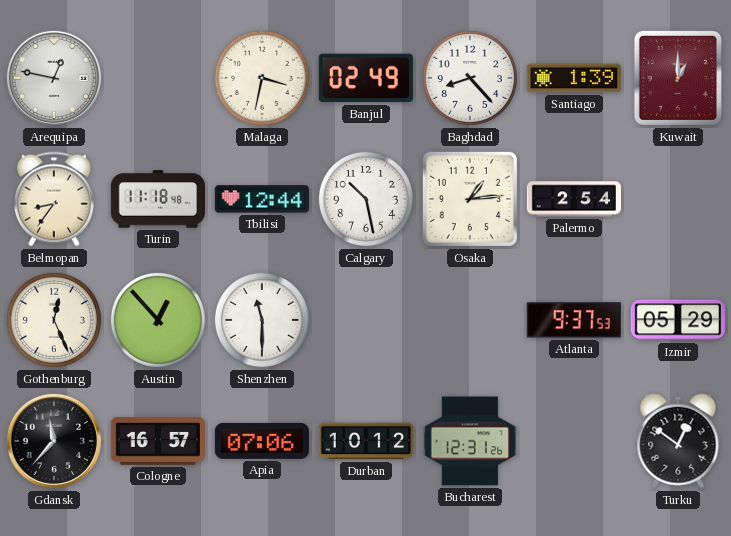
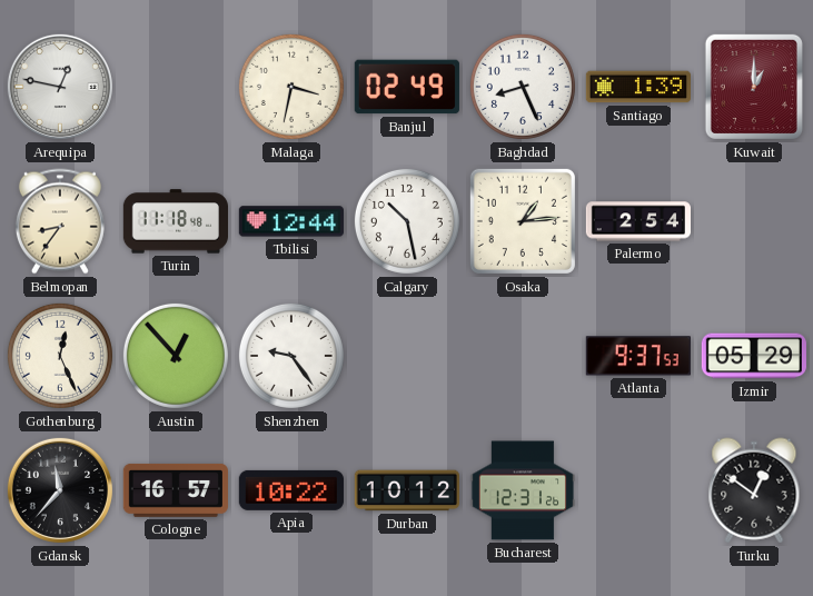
Baghdad: 8:23 -> 8:26 (523, 87)
Shenzhen: 11:30 -> 9:24 (291, 356)
Apia: 07:06 -> 10:22 (291, 490)
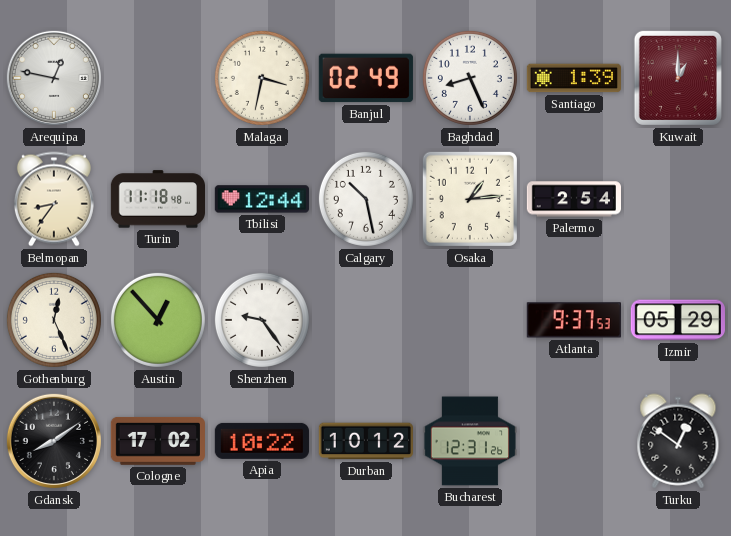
Gdansk: 11:37 -> 8:09 (54, 441)
Cologne: 16:57 -> 17:02 (157, 441)
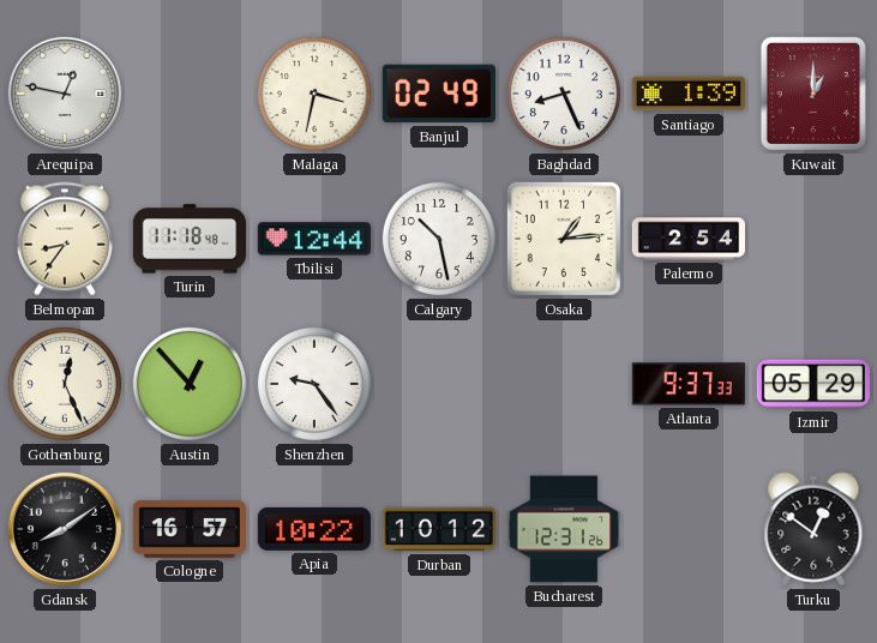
Atlanta: 9:37:53 -> 9:37:33 (689, 384)
Cologne: 17:02 -> 16:57 (188, 529)
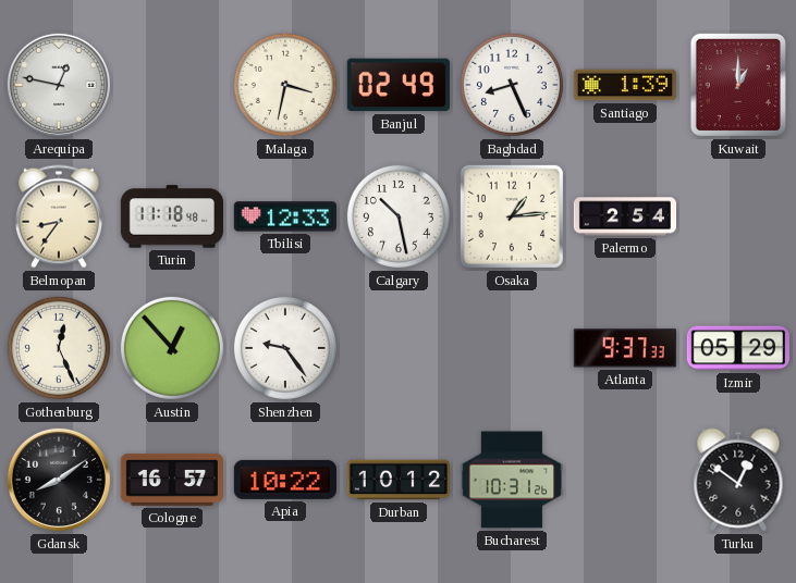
Tbilisi: 12:44 -> 12:33 (285, 216)
Bucharest: 12:31 -> 10:31 (512, 480)
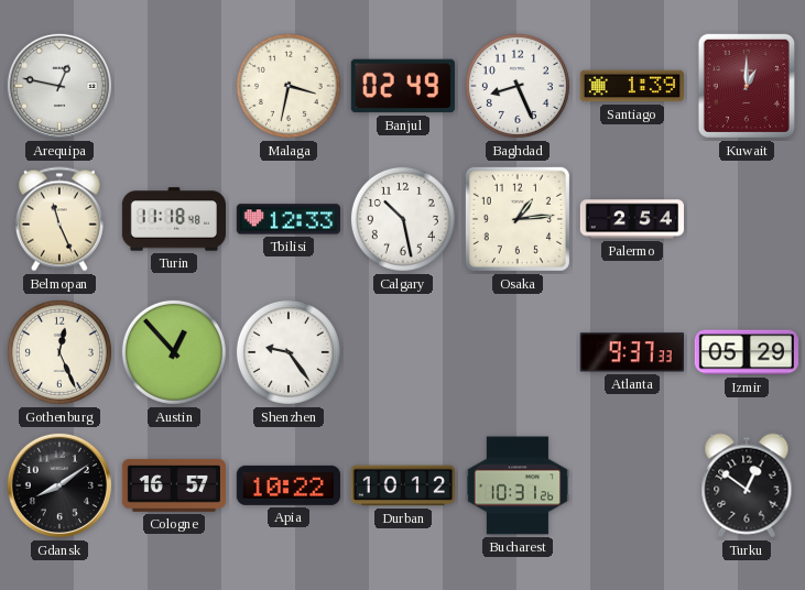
Belmopan: 8:36 -> 11:26 (59, 219)
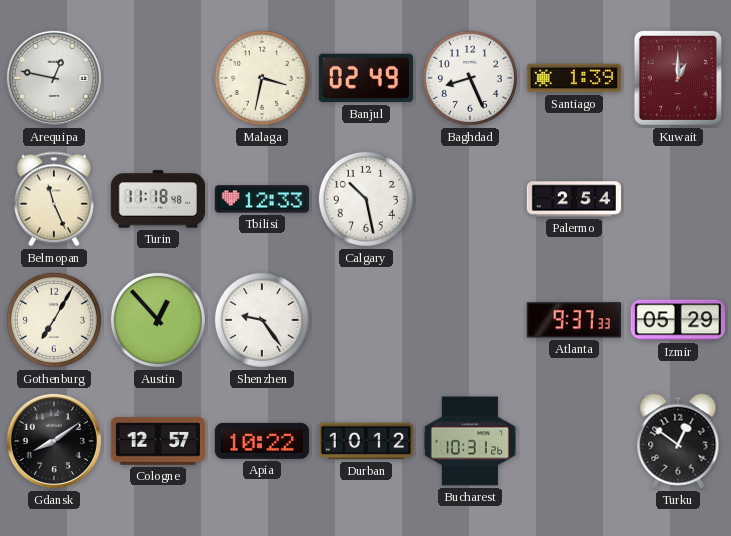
Osaka: 1:14 -> none (518, 219)
Gothenburg: 12:26 -> 7:05 (54, 320)
Cologne: 16:57 -> 12:57 (157, 441)
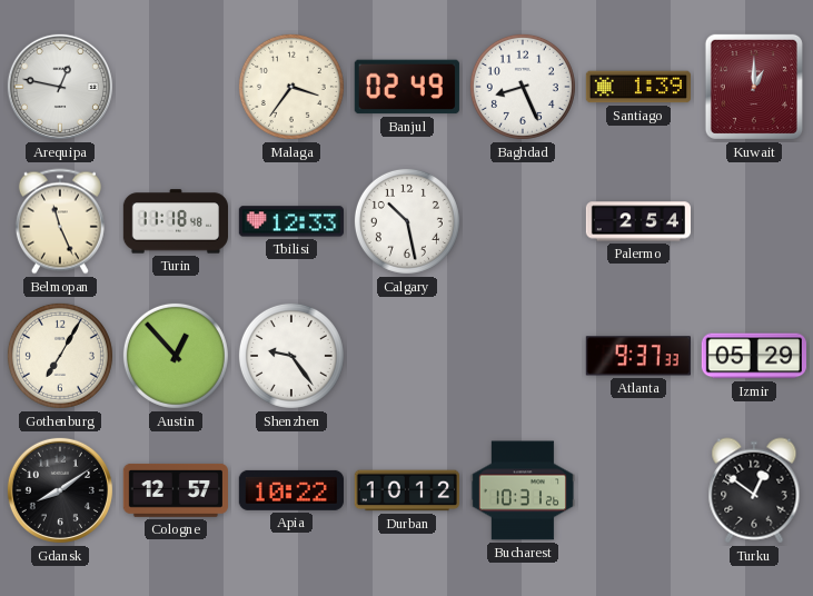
Malaga: 3:32 -> 3:36 (291, 87)
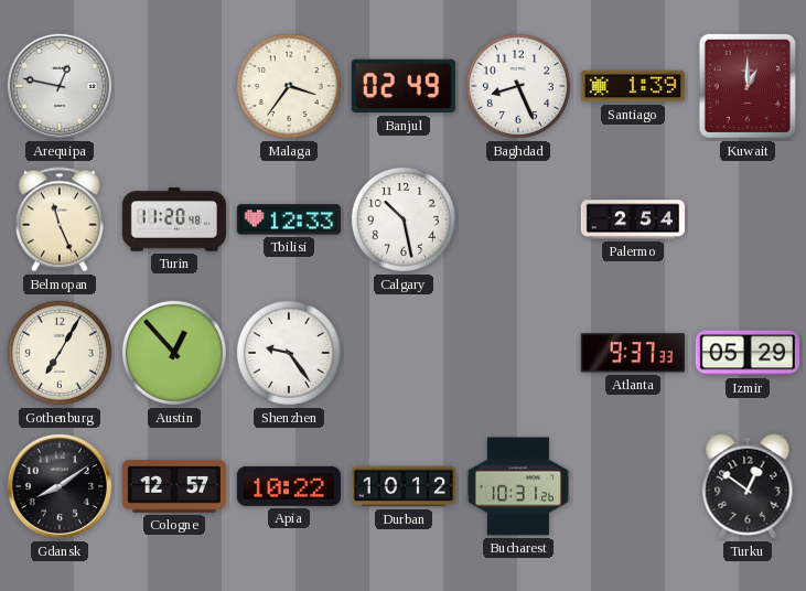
Turin: 11:18 -> 11:20 (173, 219)
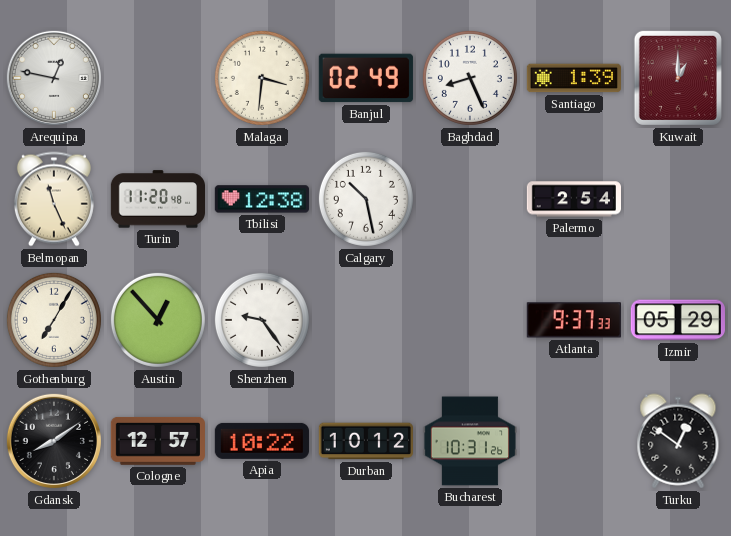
Malaga: 3:36 -> 3:31 (262, 78)
Tbilisi: 12:33 -> 12:38 (262, 199)
